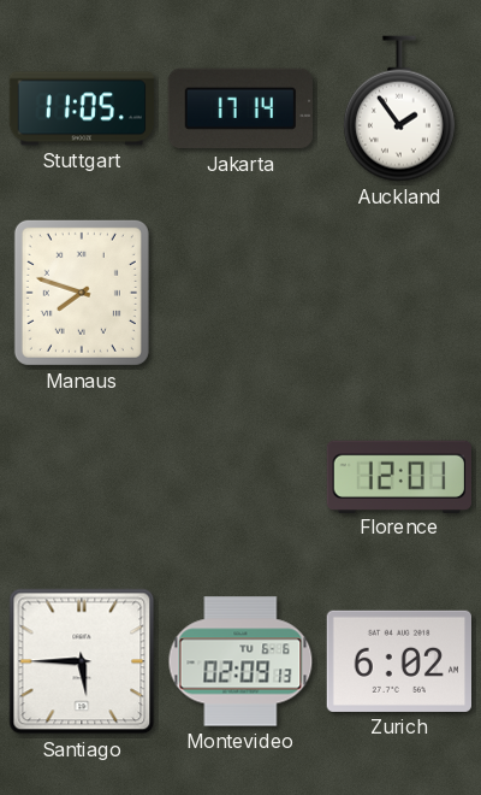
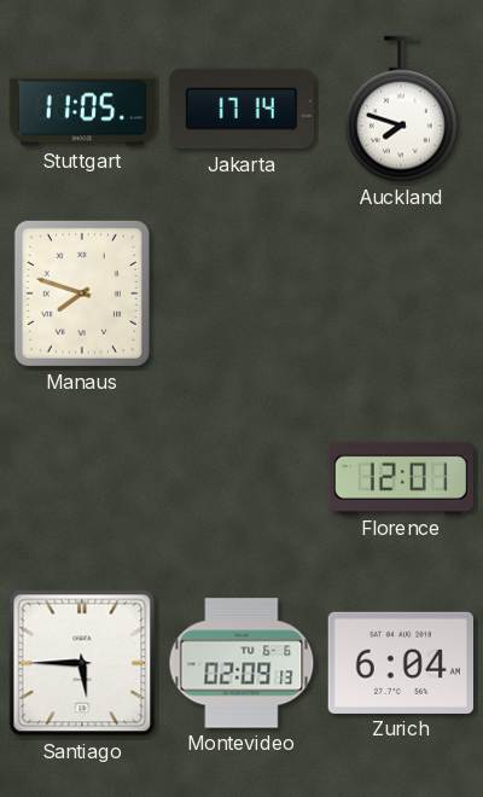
Auckland: 1:54 -> 7:48 (401, 109)
Zurich: 6:02 -> 6:04 (400, 663)
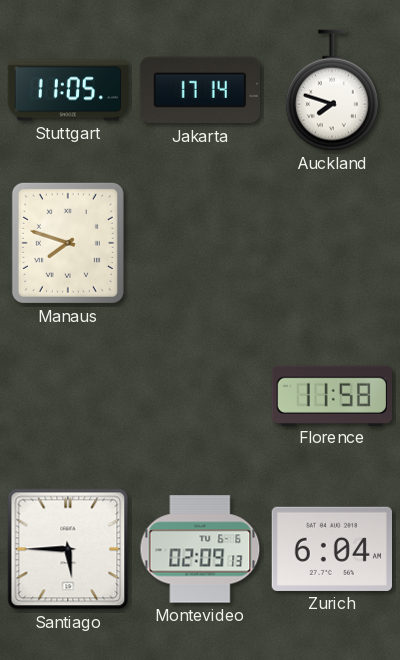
Florence: 12:01 -> 11:58 (331, 395)
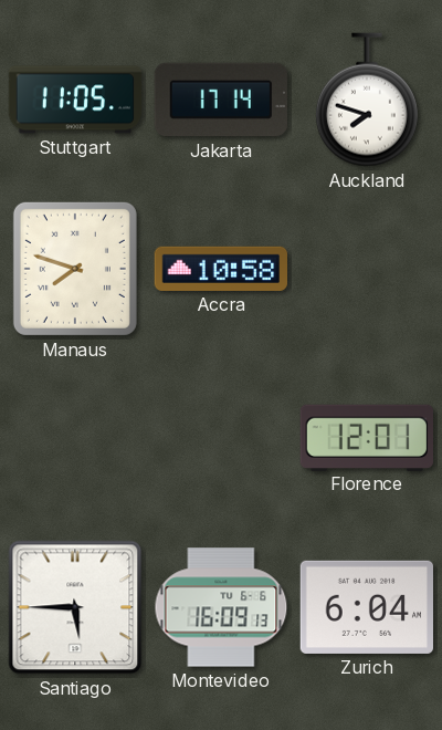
Accra: none -> 10:58 (221, 269)
Florence: 11:58 -> 12:01 (366, 437)
Montevideo: 02:09 -> 16:09 (221, 607)
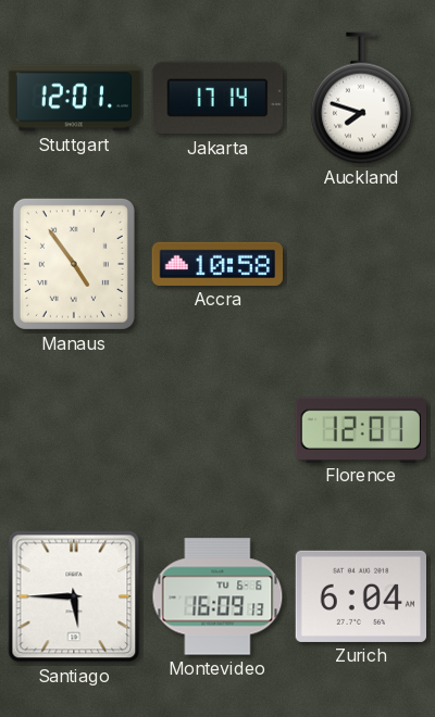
Stuttgart: 11:05 -> 12:01 (74, 98)
Manaus: 7:48 -> 4:54 (74, 264)
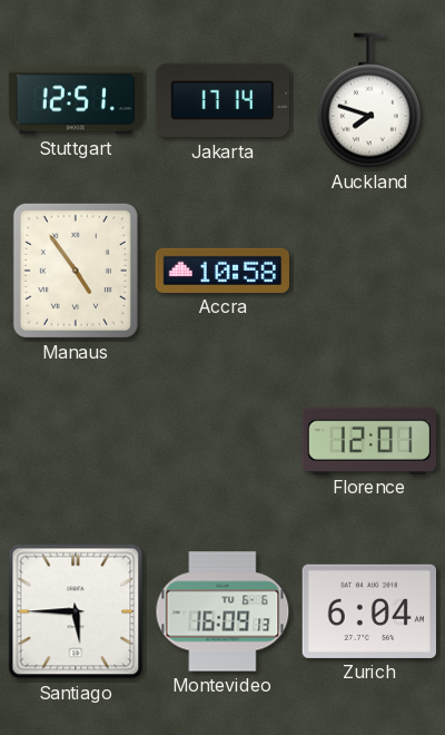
Stuttgart: 12:01 -> 12:51 (76, 100)
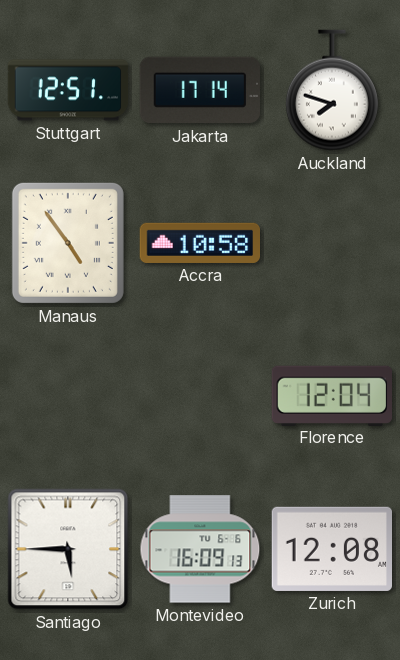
Florence: 12:01 -> 12:04 (331, 395)
Zurich: 6:04 -> 12:08 (331, 549)
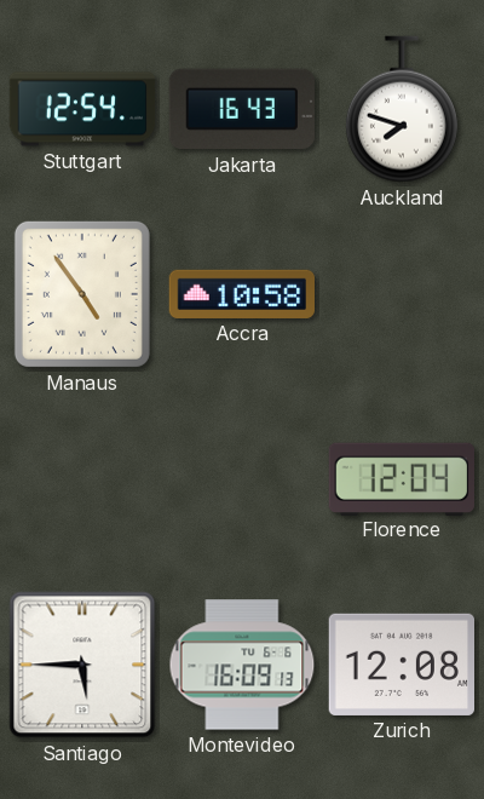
Stuttgart: 12:51 -> 12:54 (82, 109)
Jakarta: 17:14 -> 16:43 (241, 109)
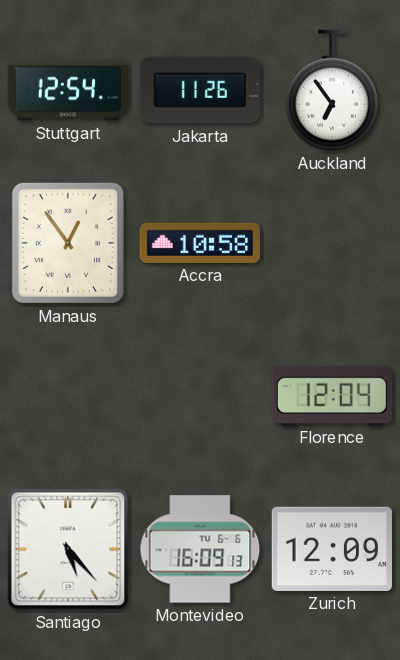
Jakarta: 16:43 -> 11:26 (199, 90)
Auckland: 7:48 -> 6:54 (332, 90)
Manaus: 4:54 -> 12:54 (68, 243)
Santiago: 5:45 -> 5:23 (68, 549)
Zurich: 12:08 -> 12:09 (331, 549)
